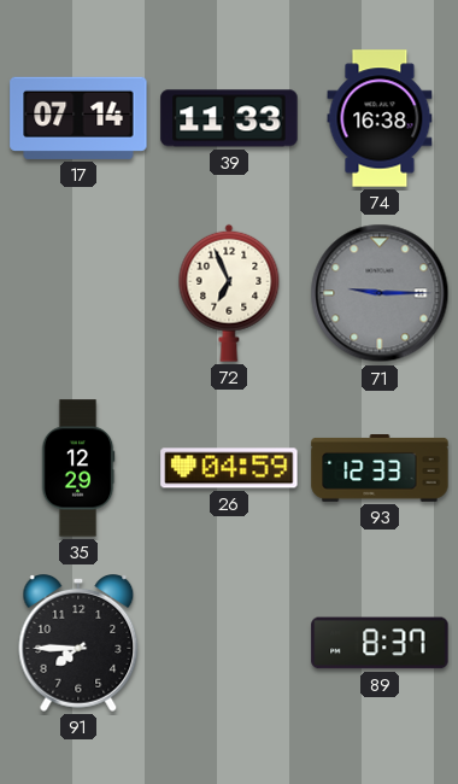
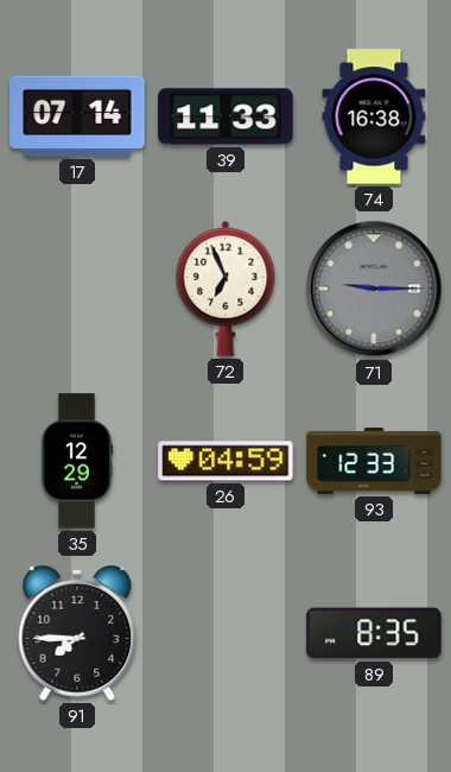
89: 8:37 -> 8:35 (374, 633)
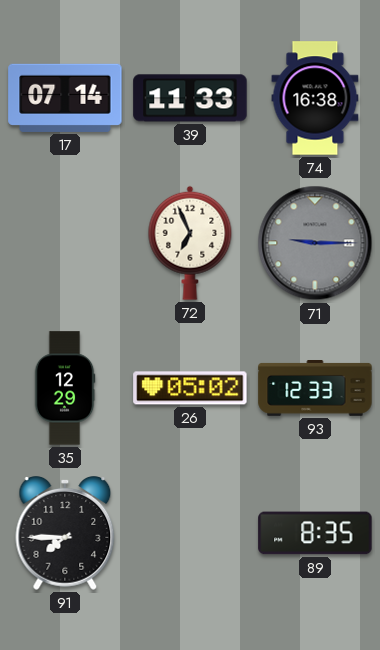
26: 04:59 -> 05:02 (190, 388)
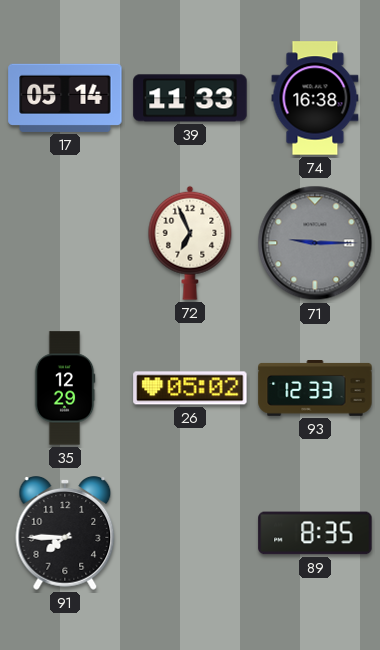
17: 07:14 -> 05:14 (65, 98)
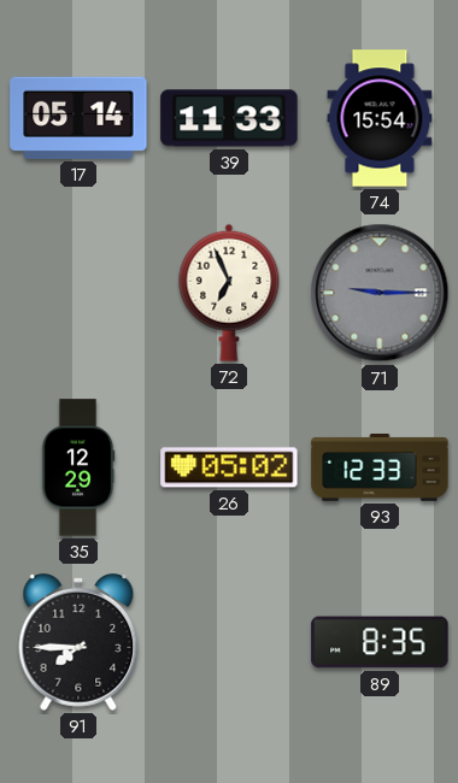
74: 16:38 -> 15:54 (380, 118)
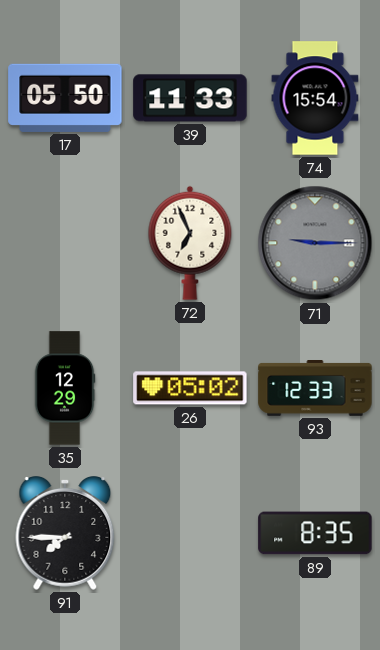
17: 05:14 -> 05:50 (65, 98)
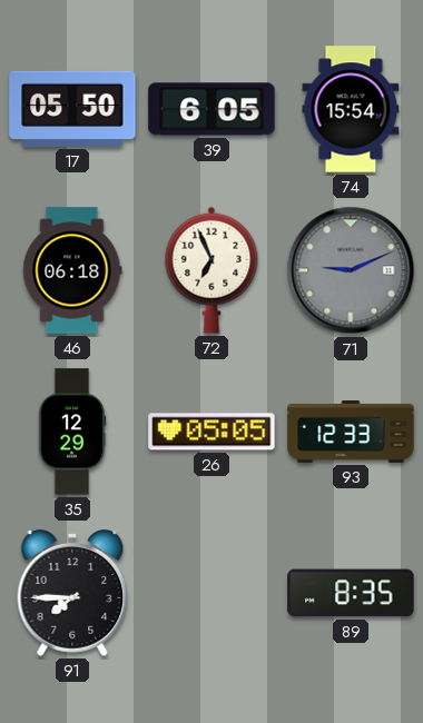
39: 11:33 -> 6:05 (211, 109)
46: none -> 06:18 (72, 270)
71: 9:15 -> 9:11 (351, 270)
26: 05:02 -> 05:05 (211, 432)
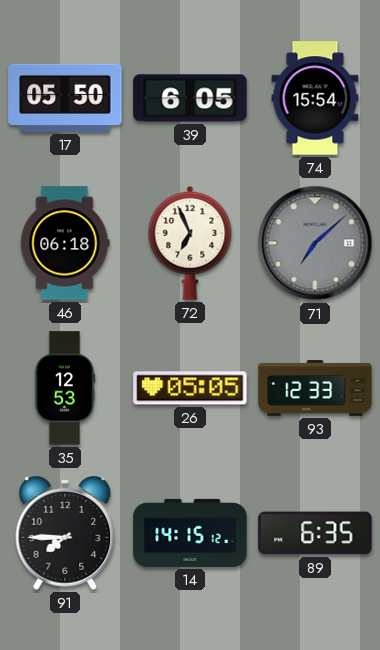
71: 9:11 -> 7:08 (315, 243)
35: 12:29 -> 12:53 (65, 388)
14: none -> 14:15 (190, 533)
89: 8:35 -> 6:35 (315, 533)
